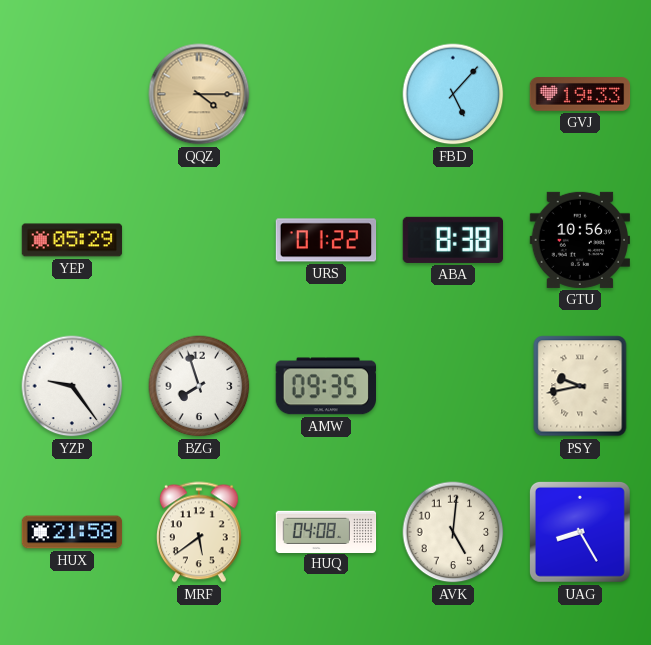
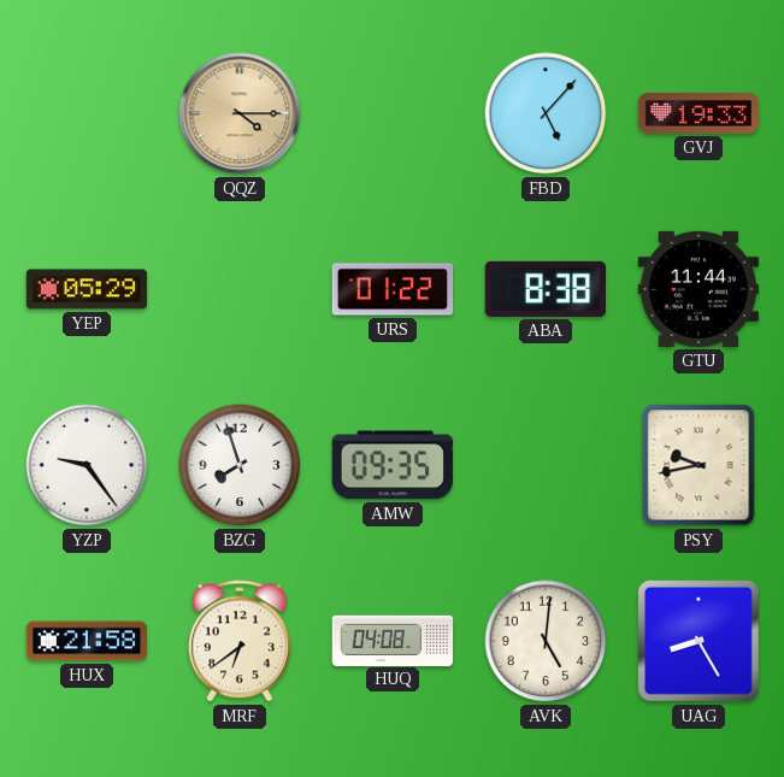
GTU: 10:56 -> 11:44 (697, 289)
MRF: 5:39 -> 6:39 (240, 641)
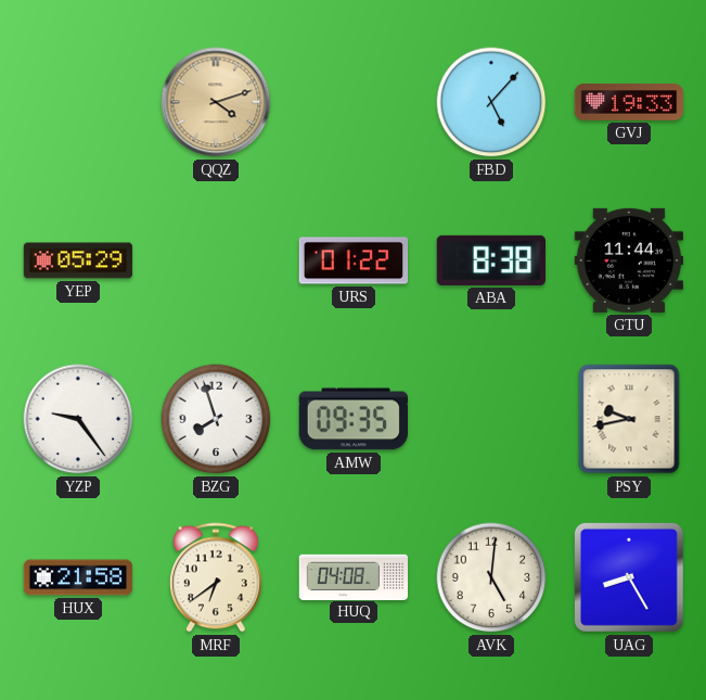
QQZ: 4:15 -> 4:12 (216, 102)
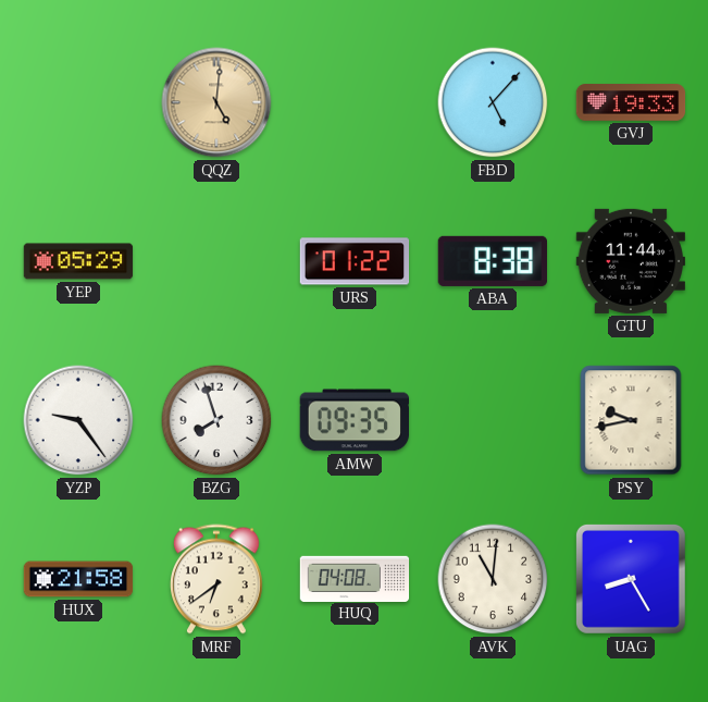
QQZ: 4:12 -> 5:01 (216, 102)
AVK: 5:01 -> 11:01 (493, 579)
